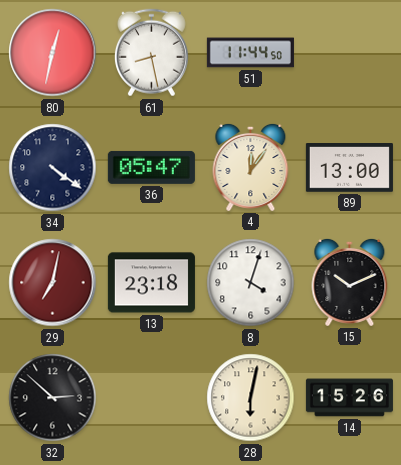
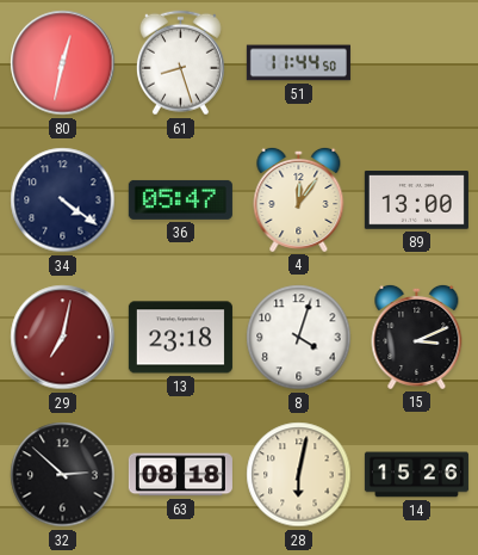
61: 8:28 -> 8:27 (180, 63)
15: 10:11 -> 3:11 (417, 337)
63: none -> 08:18 (180, 475)
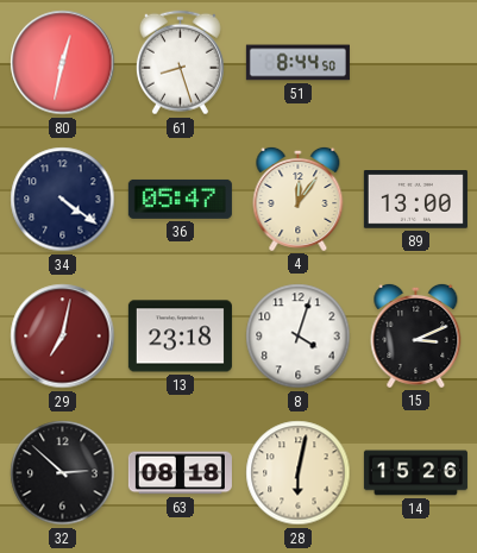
51: 11:44 -> 8:44 (297, 63)
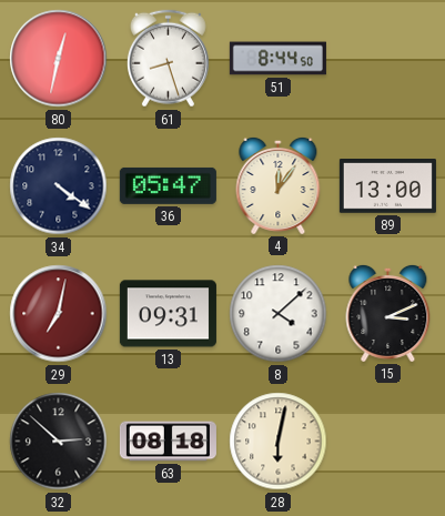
13: 23:18 -> 09:31 (168, 314)
8: 4:03 -> 4:08 (279, 314)
14: 15:26 -> none (415, 473)
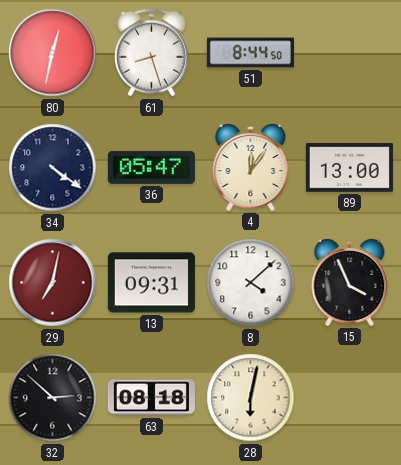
15: 3:11 -> 3:56 (350, 282)
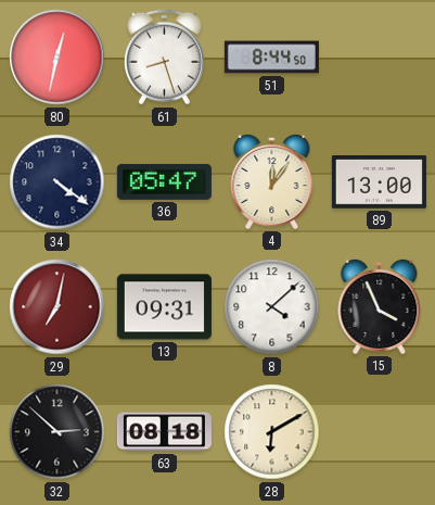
28: 6:02 -> 6:10 (272, 432)
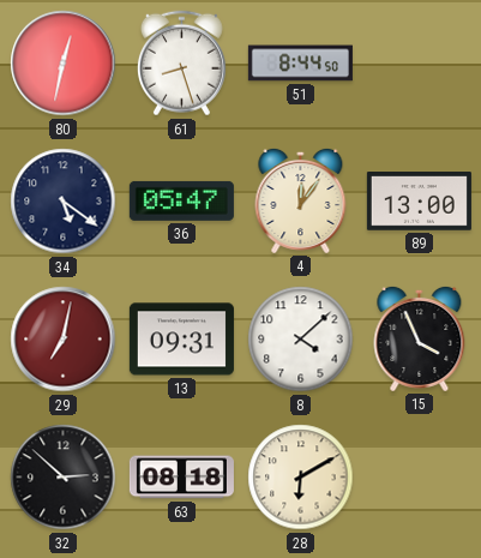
34: 4:21 -> 5:21 (64, 202)
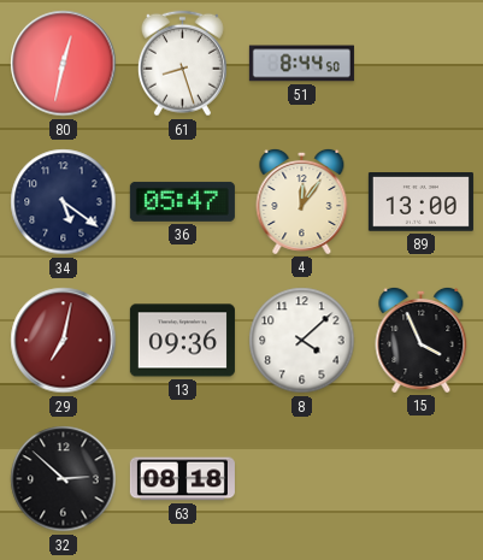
13: 09:31 -> 09:36 (182, 341)
28: 6:10 -> none (301, 478)
